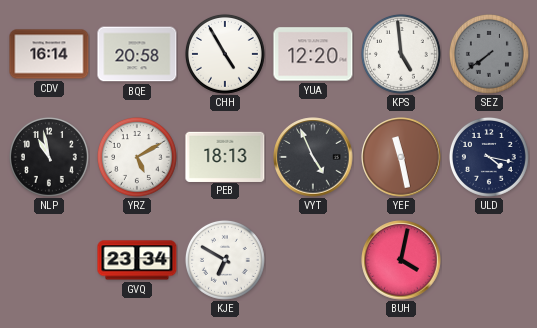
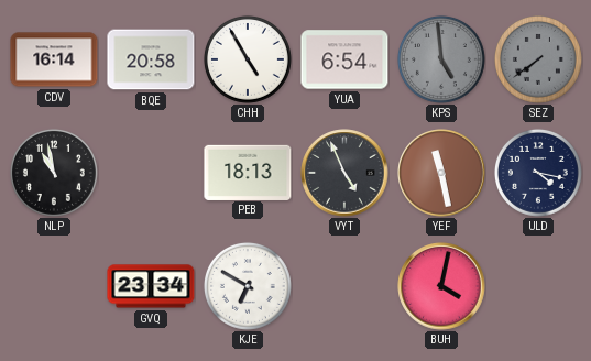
YUA: 12:20 -> 6:54 (344, 59)
KPS dial: white -> grey (441, 59)
YRZ: 5:10 -> none (137, 157)
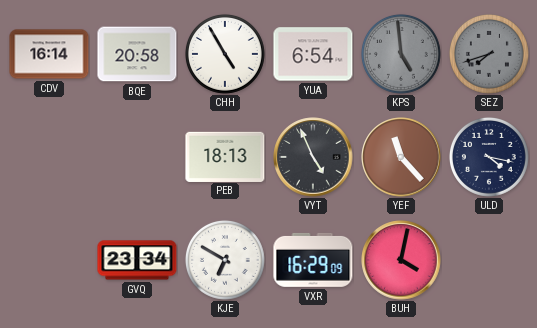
SEZ: 7:39 -> 7:42 (489, 54)
NLP: 10:58 -> none (54, 173)
YEF: 11:28 -> 11:23 (401, 157)
VXR: none -> 16:29 (313, 260)
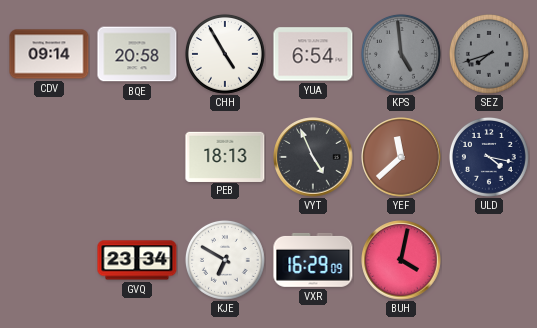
CDV: 16:14 -> 09:14 (49, 54)
YEF: 11:23 -> 11:38 (401, 157)
